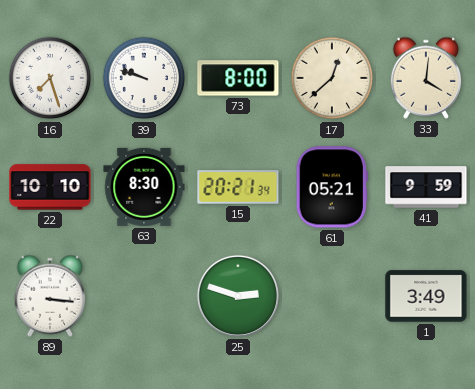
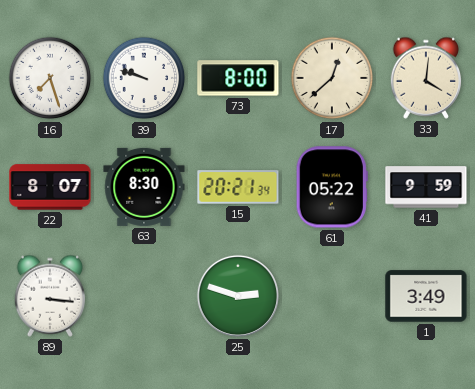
22: 10:10 -> 8:07 (50, 187)
61: 05:21 -> 05:22 (332, 187)
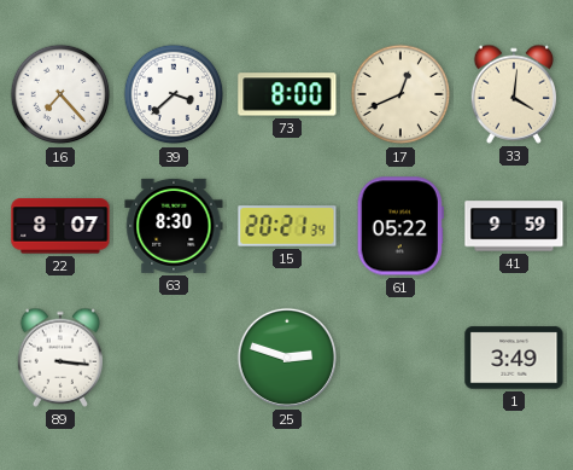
16: 7:27 -> 7:23 (60, 94)
39: 9:48 -> 3:38 (174, 94)
17: 12:38 -> 12:41 (400, 94)
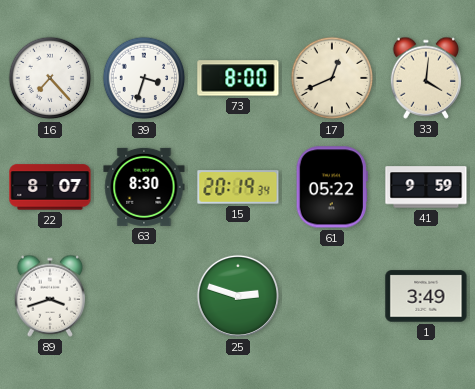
39: 3:38 -> 3:33 (144, 78)
15: 20:21 -> 20:19 (238, 187)
89: 3:16 -> 3:42 (50, 296)
